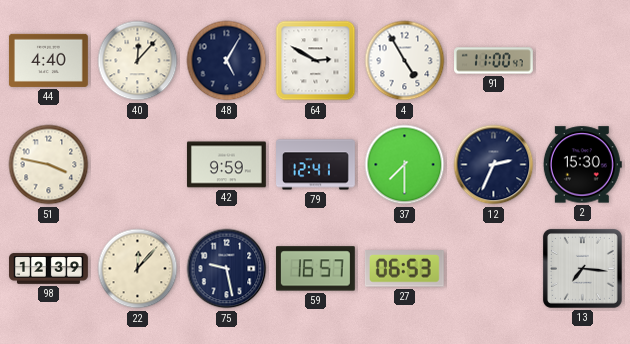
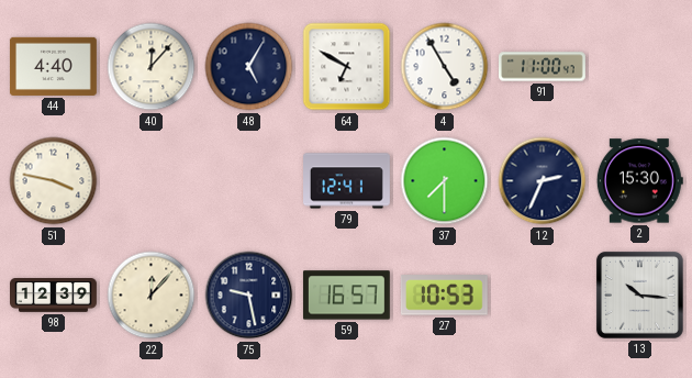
64: 2:50 -> 6:50 (347, 67)
42: 9:59 -> none (226, 165)
27: 06:53 -> 10:53 (444, 296)
13: 7:16 -> 10:16 (639, 294)
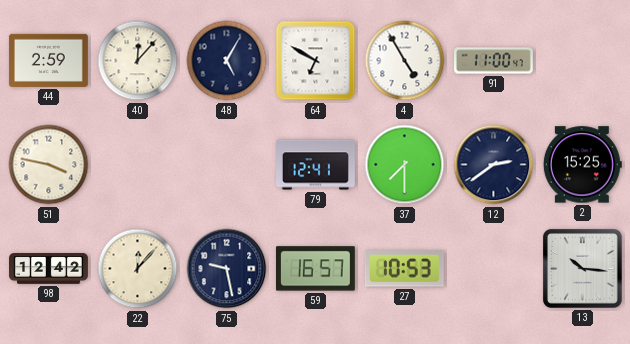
44: 4:40 -> 2:59 (48, 60)
12: 2:34 -> 2:39 (494, 165)
2: 15:30 -> 15:25 (582, 165)
98: 12:39 -> 12:42 (49, 269)
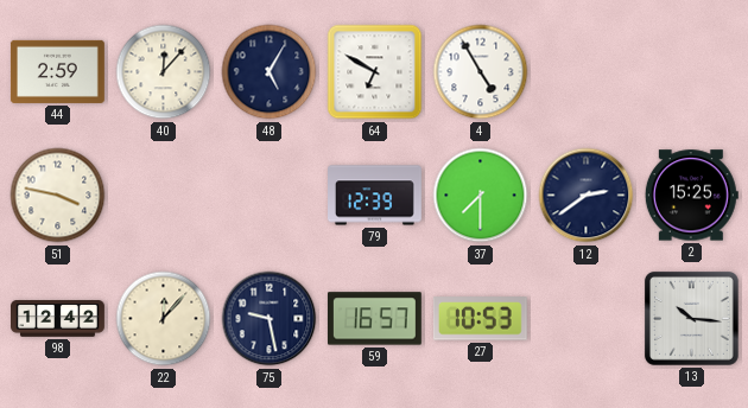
91: 11:00 -> none (494, 61)
79: 12:41 -> 12:39 (375, 196)
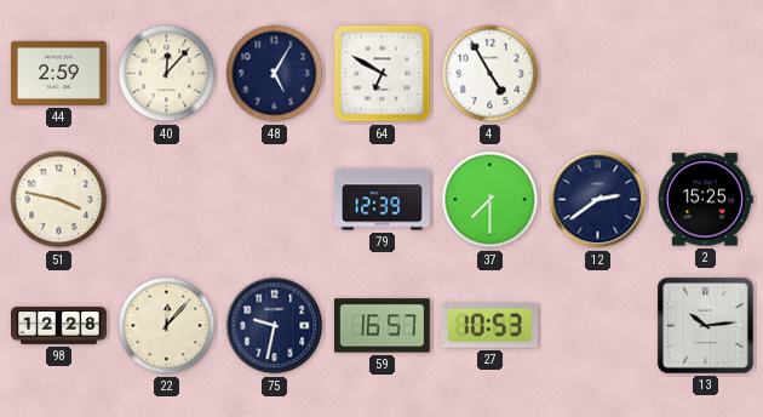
98: 12:42 -> 12:28 (59, 326)
75: 9:28 -> 9:32 (275, 326)
13: 10:16 -> 10:14 (705, 325)
